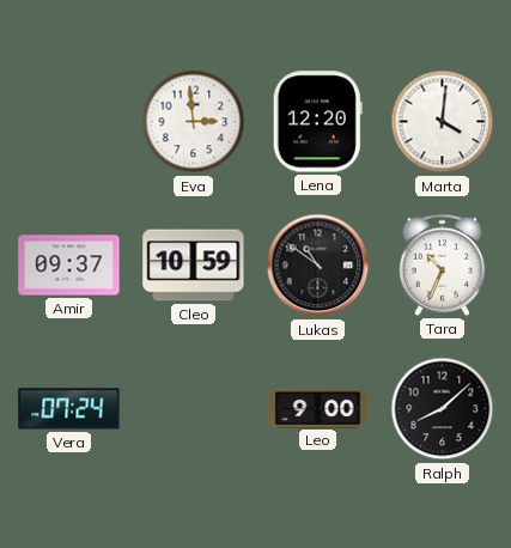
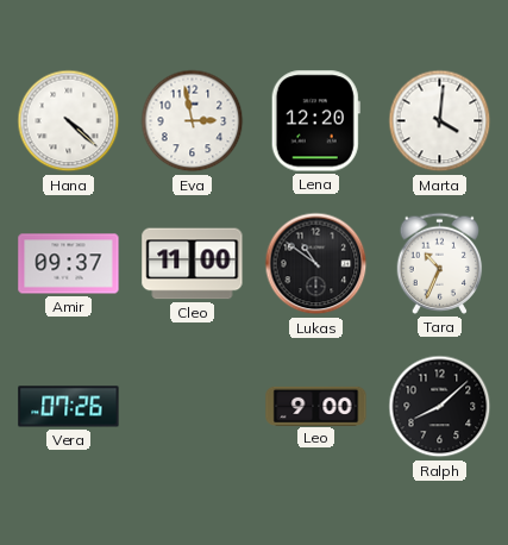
Hana: none -> 4:22 (69, 121)
Eva: 2:59 -> 2:58 (193, 121)
Cleo: 10:59 -> 11:00 (193, 264)
Vera: 07:24 -> 07:26 (69, 407)
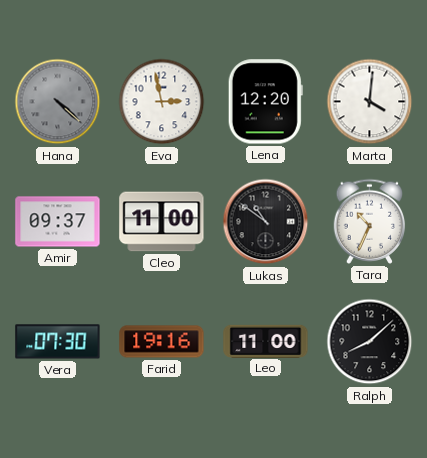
Hana dial: white -> grey (58, 102)
Vera: 07:26 -> 07:30 (58, 342)
Farid: none -> 19:16 (162, 342)
Leo: 9:00 -> 11:00 (266, 341)
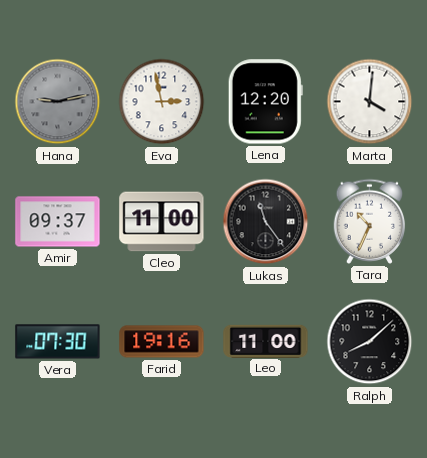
Hana: 4:22 -> 9:13 (58, 102)
Lukas: 10:51 -> 11:24 (266, 222)
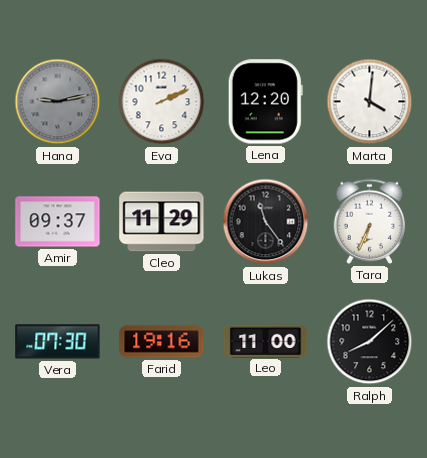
Eva: 2:58 -> 2:11 (162, 102)
Cleo: 11:00 -> 11:29 (162, 222)
Tara: 10:34 -> 6:34 (370, 221)
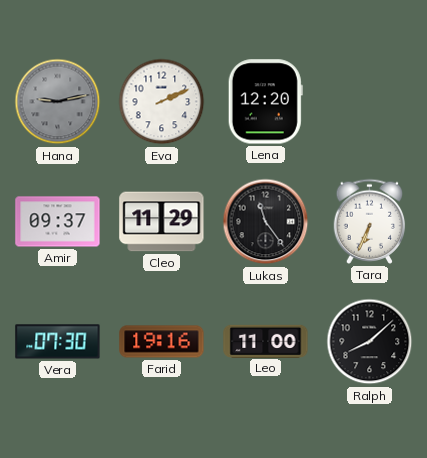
Marta: 4:01 -> none (370, 102)
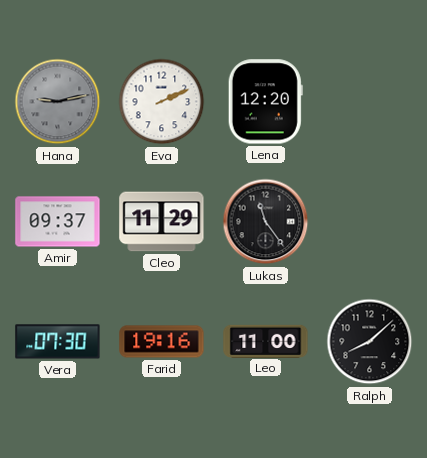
Tara: 6:34 -> none (370, 221)
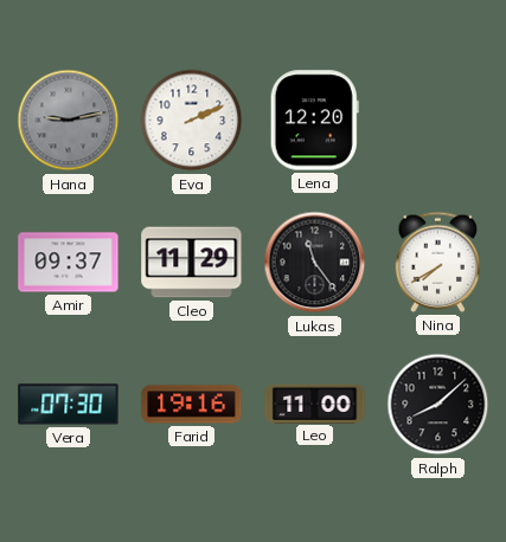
Nina: none -> 7:40 (438, 262)
